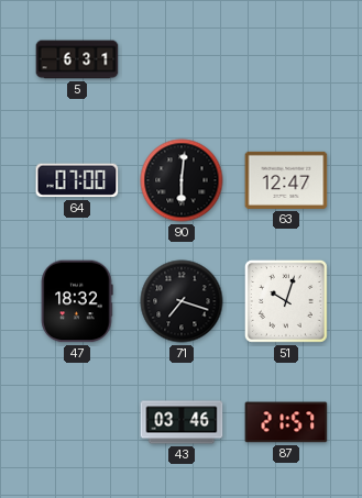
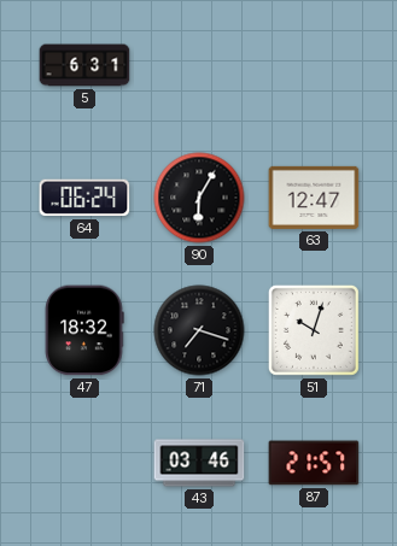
64: 07:00 -> 06:24 (84, 198)
90: 6:01 -> 6:05 (199, 198)
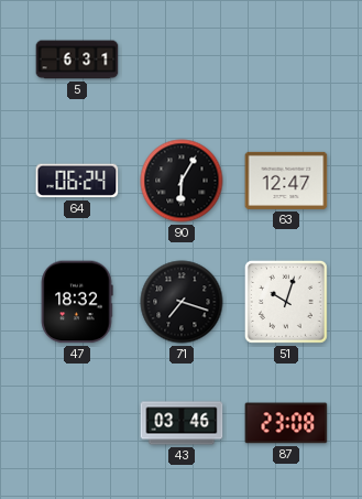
87: 21:57 -> 23:08 (286, 423)
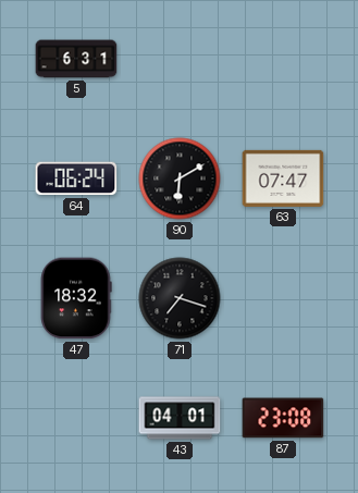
90: 6:05 -> 6:10 (180, 178)
63: 12:47 -> 07:47 (283, 178)
51: 10:03 -> none (286, 302)
43: 03:46 -> 04:01 (180, 418)
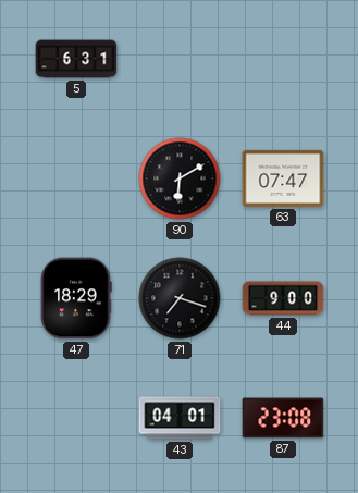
64: 06:24 -> none (76, 178)
47: 18:32 -> 18:29 (76, 298)
44: none -> 9:00 (283, 298)
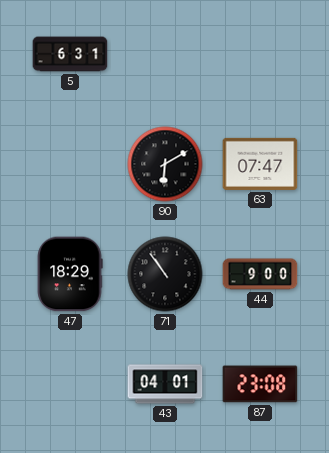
71: 7:18 -> 10:54 (165, 274)
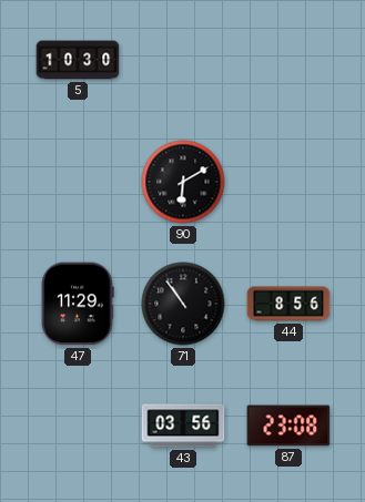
5: 6:31 -> 10:30 (78, 60)
63: 07:47 -> none (260, 164)
47: 18:29 -> 11:29 (78, 304)
44: 9:00 -> 8:56 (288, 304)
43: 04:01 -> 03:56 (183, 426)
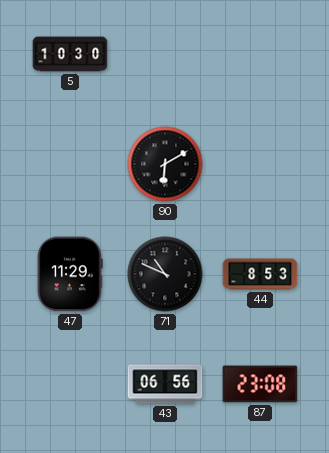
71: 10:54 -> 10:49 (165, 274)
44: 8:56 -> 8:53 (260, 274)
43: 03:56 -> 06:56 (165, 384)
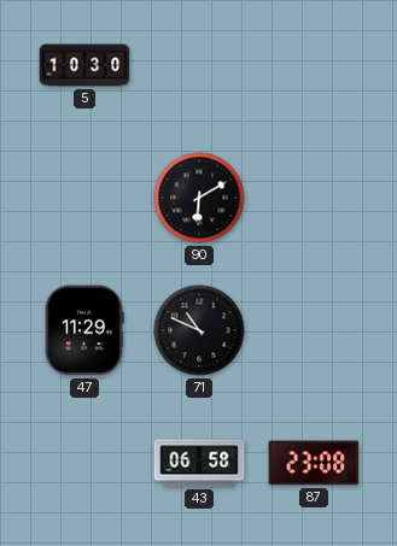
44: 8:53 -> none (260, 274)
43: 06:56 -> 06:58 (199, 463)
